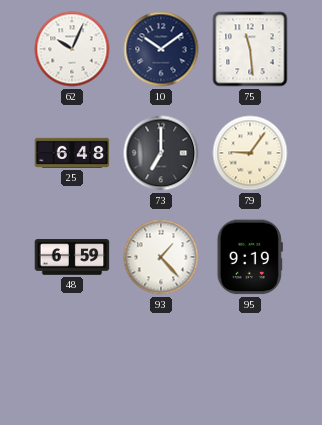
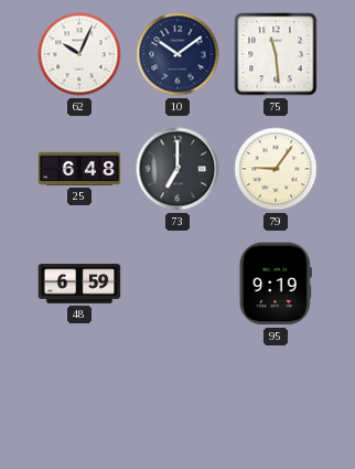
93: 1:23 -> none (161, 257)
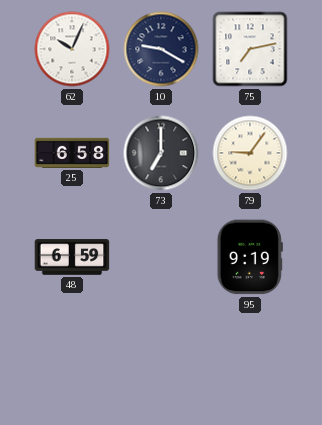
10: 10:09 -> 9:20 (161, 49)
75: 11:29 -> 7:13 (250, 49)
25: 6:48 -> 6:58 (72, 153)
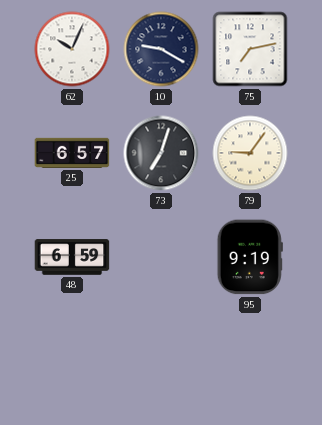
25: 6:58 -> 6:57 (72, 153)
73: 7:00 -> 7:03 (161, 153)
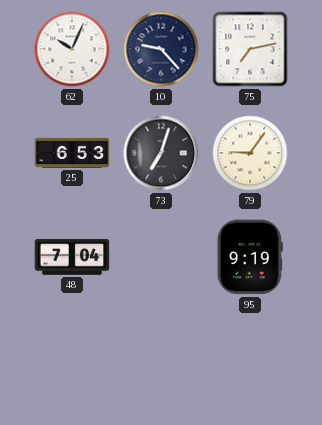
10: 9:20 -> 9:23 (161, 49)
25: 6:57 -> 6:53 (72, 153)
48: 6:59 -> 7:04 (72, 257)
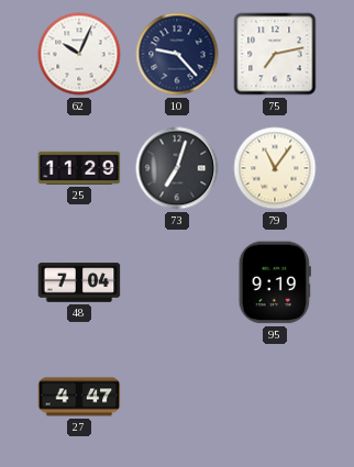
25: 6:53 -> 11:29 (79, 168)
79: 9:06 -> 11:06 (275, 168)
27: none -> 4:47 (79, 397)
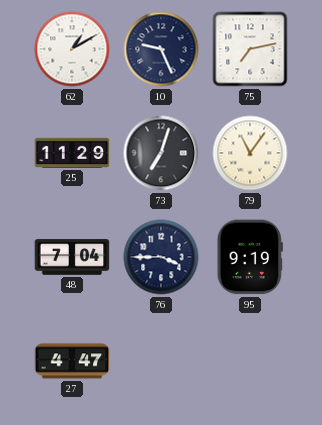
62: 10:04 -> 1:10 (72, 49)
10: 9:23 -> 9:26 (161, 49)
76: none -> 3:45 (161, 257)
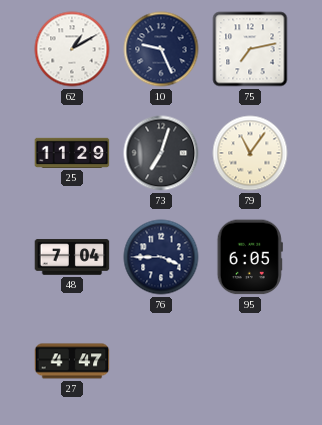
95: 9:19 -> 6:05 (250, 257)
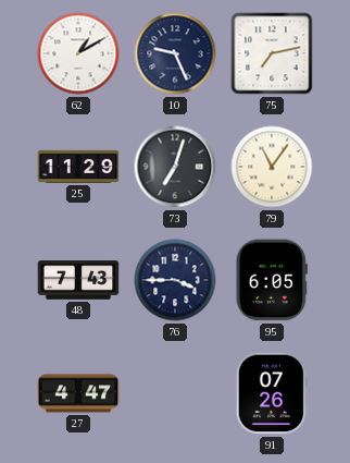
48: 7:04 -> 7:43 (78, 280)
91: none -> 07:26 (272, 393)
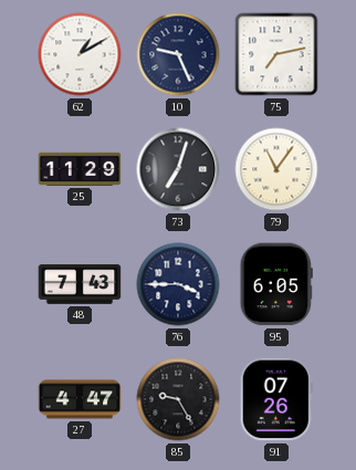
85: none -> 9:25 (178, 399)
